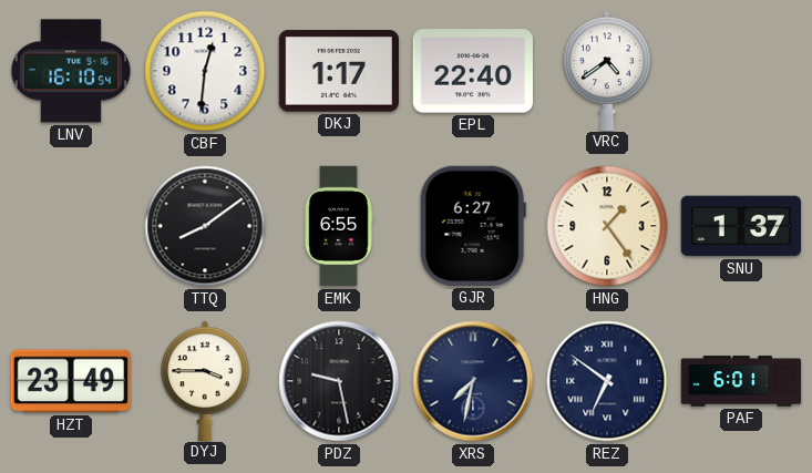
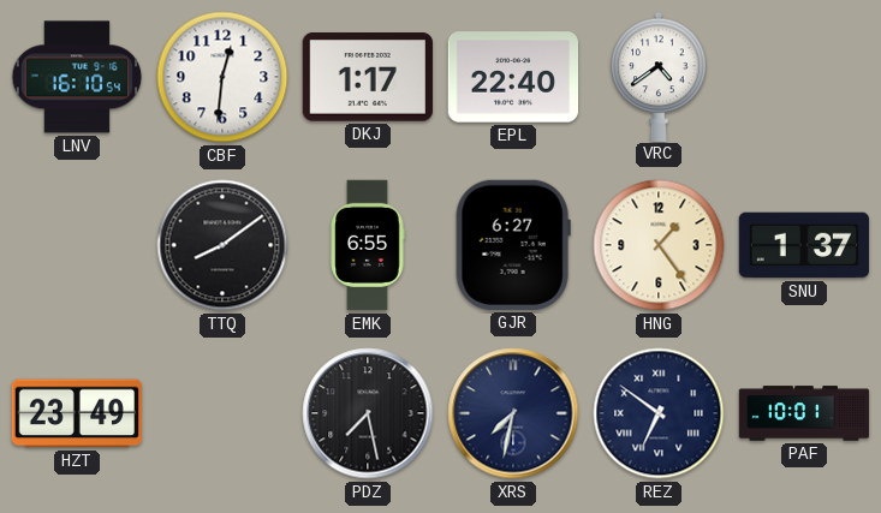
DYJ: 3:45 -> none (205, 380)
PDZ: 9:28 -> 7:28 (368, 413)
PAF: 6:01 -> 10:01 (804, 413)
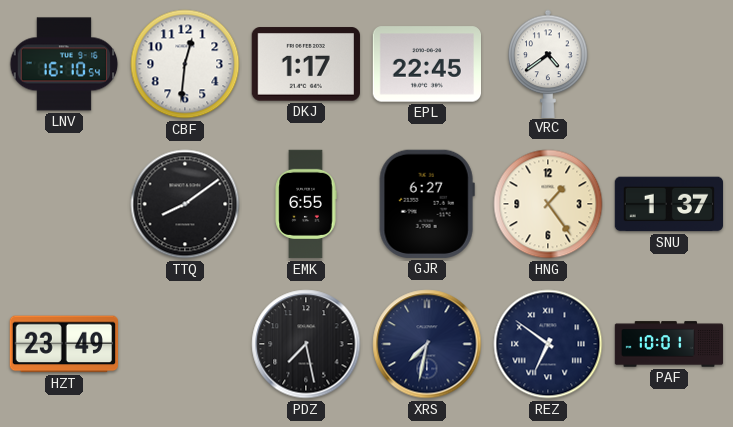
EPL: 22:40 -> 22:45 (426, 64)
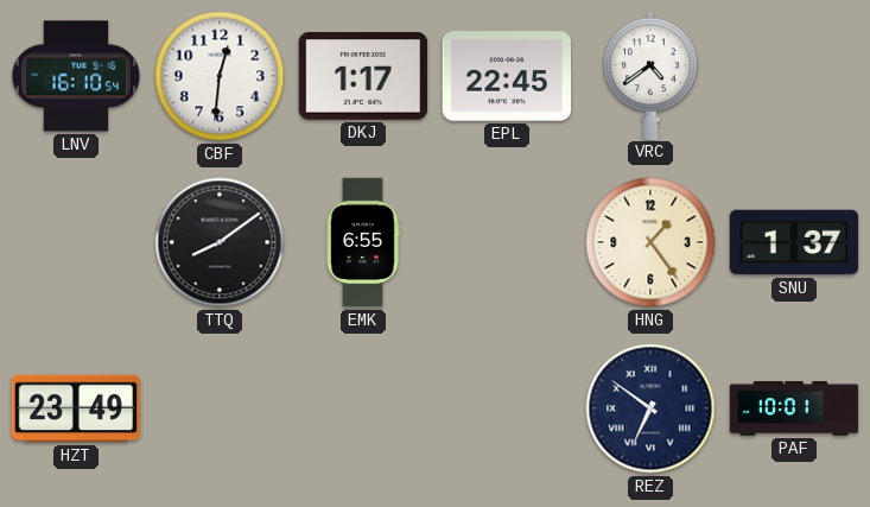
GJR: 6:27 -> none (427, 204)
PDZ: 7:28 -> none (306, 344)
XRS: 7:32 -> none (427, 344)
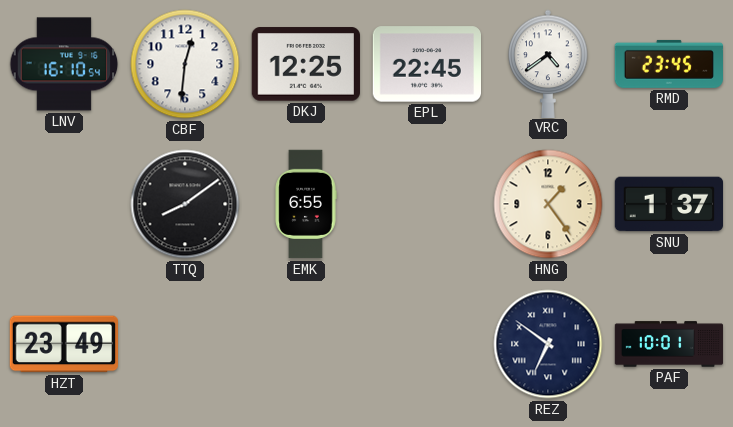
DKJ: 1:17 -> 12:25 (306, 64)
RMD: none -> 23:45 (668, 64)
